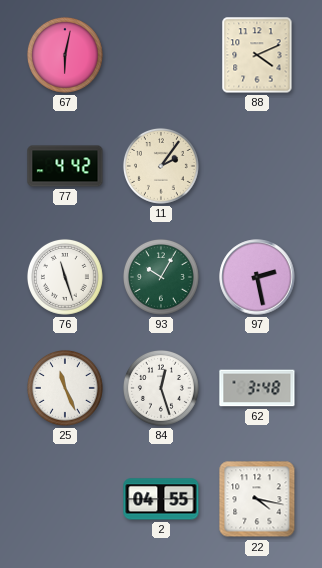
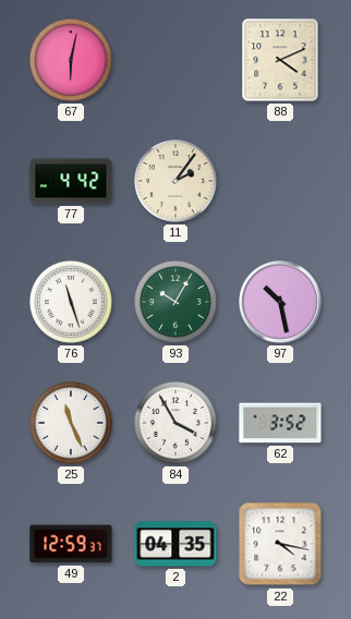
97: 2:28 -> 10:28 (280, 302)
84: 12:27 -> 3:55 (175, 423)
62: 3:48 -> 3:52 (280, 423)
49: none -> 12:59 (71, 544)
2: 04:55 -> 04:35 (175, 544)
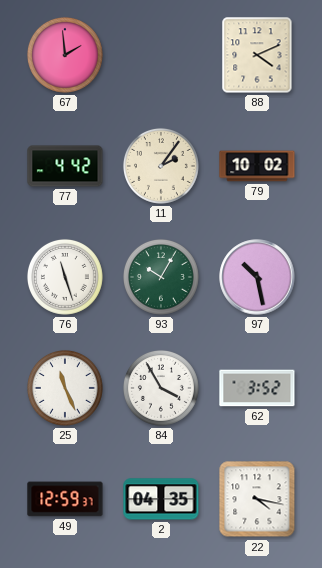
67: 6:02 -> 1:59 (65, 55)
79: none -> 10:02 (257, 166)
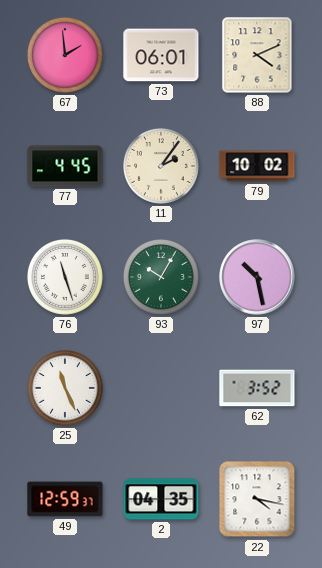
73: none -> 06:01 (161, 55)
77: 4:42 -> 4:45 (65, 166)
84: 3:55 -> none (161, 388)
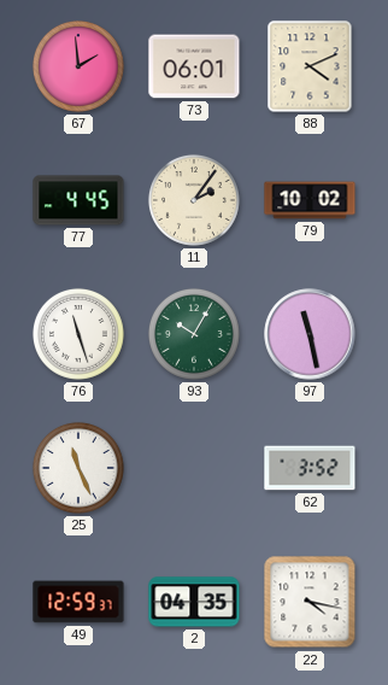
97: 10:28 -> 11:28 (310, 334)
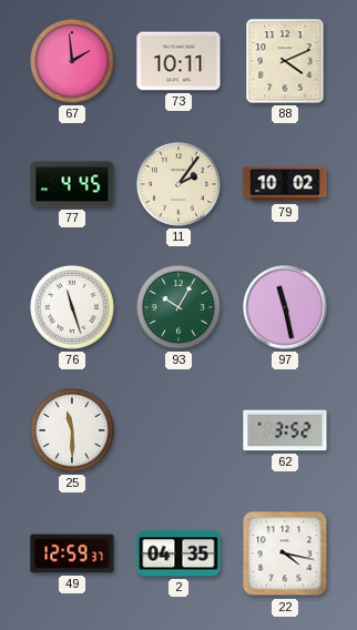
73: 06:01 -> 10:11 (178, 61)
25: 11:26 -> 11:30 (72, 430)
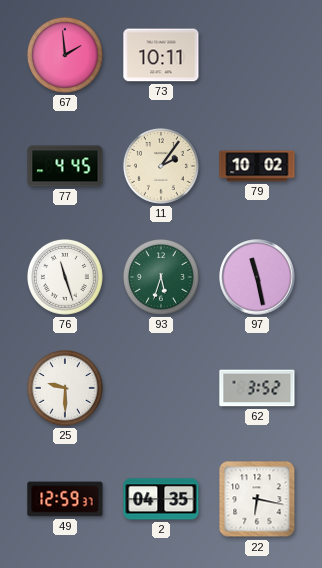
88: 4:11 -> none (285, 61)
93: 10:05 -> 5:33 (161, 277)
25: 11:30 -> 9:30 (65, 388)
22: 4:17 -> 6:17 (257, 499)
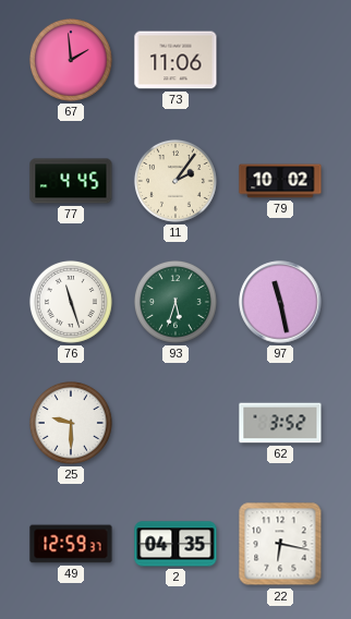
73: 10:11 -> 11:06 (175, 60)
